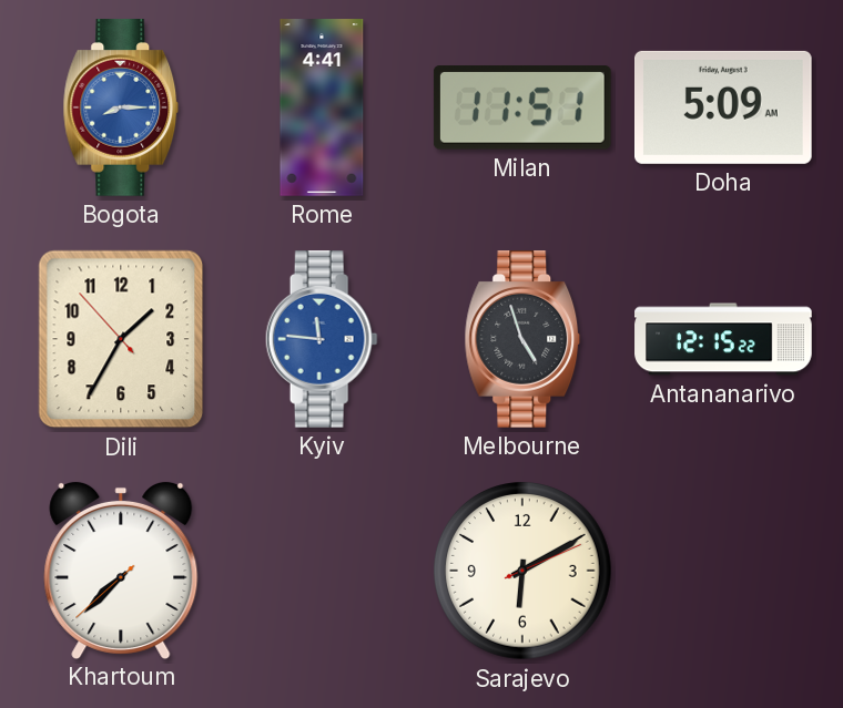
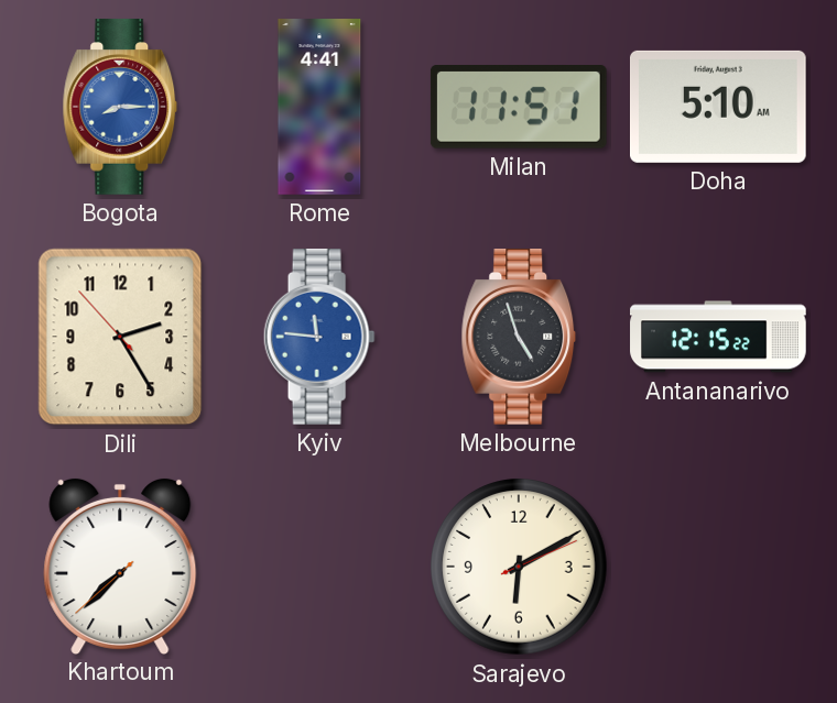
Doha: 5:09 -> 5:10 (719, 107)
Dili: 1:34 -> 2:24 (120, 337)
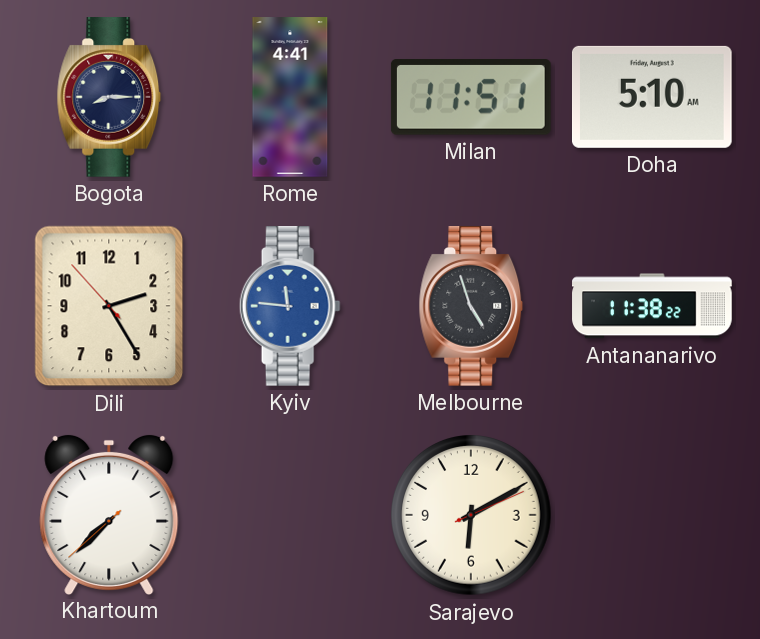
Bogota dial: blue -> navy (109, 98)
Antananarivo: 12:15 -> 11:38 (652, 306)
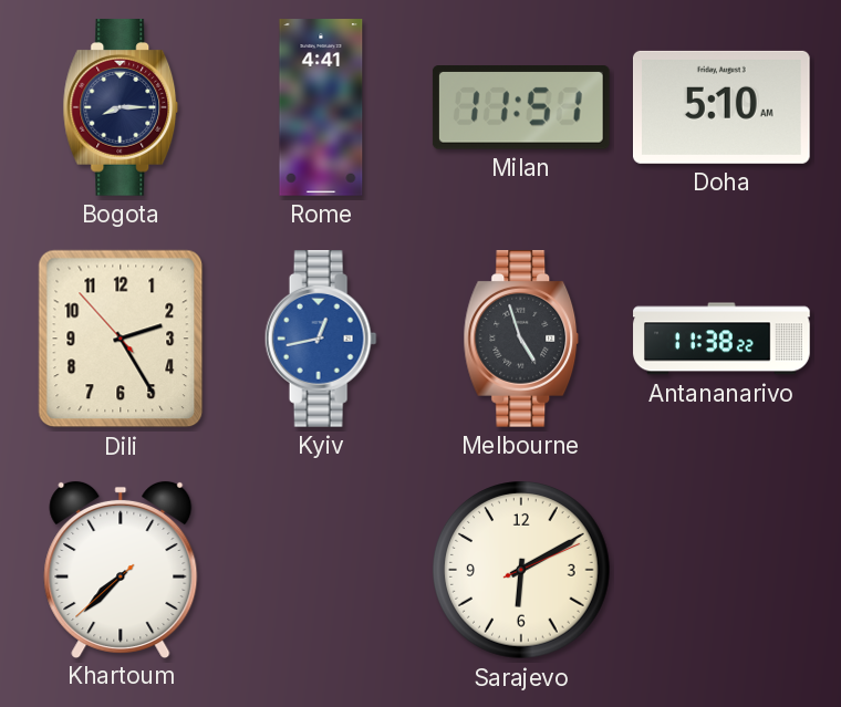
Kyiv: 11:46 -> 12:43 (321, 340)
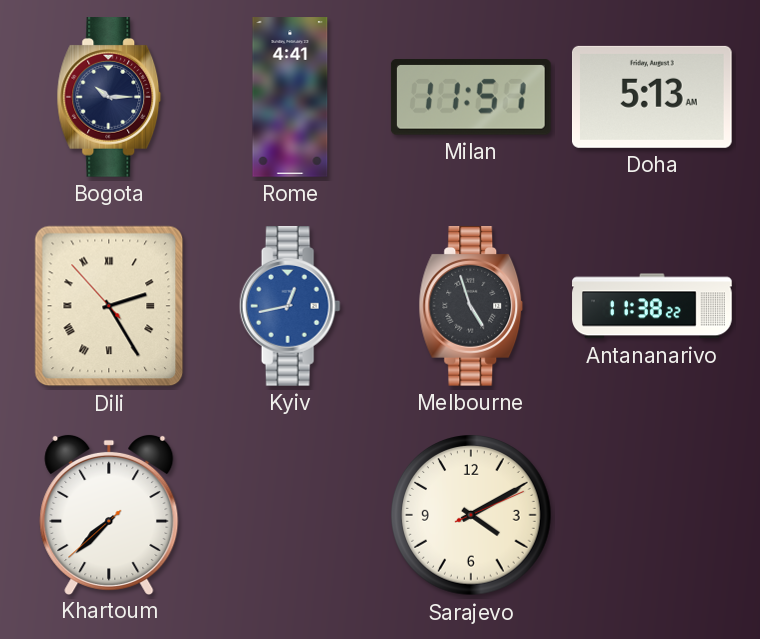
Bogota: 8:15 -> 10:15 (109, 98)
Doha: 5:10 -> 5:13 (653, 97)
Dili numerals: Arabic -> Roman (109, 306)
Sarajevo: 6:10 -> 4:10 (472, 516)
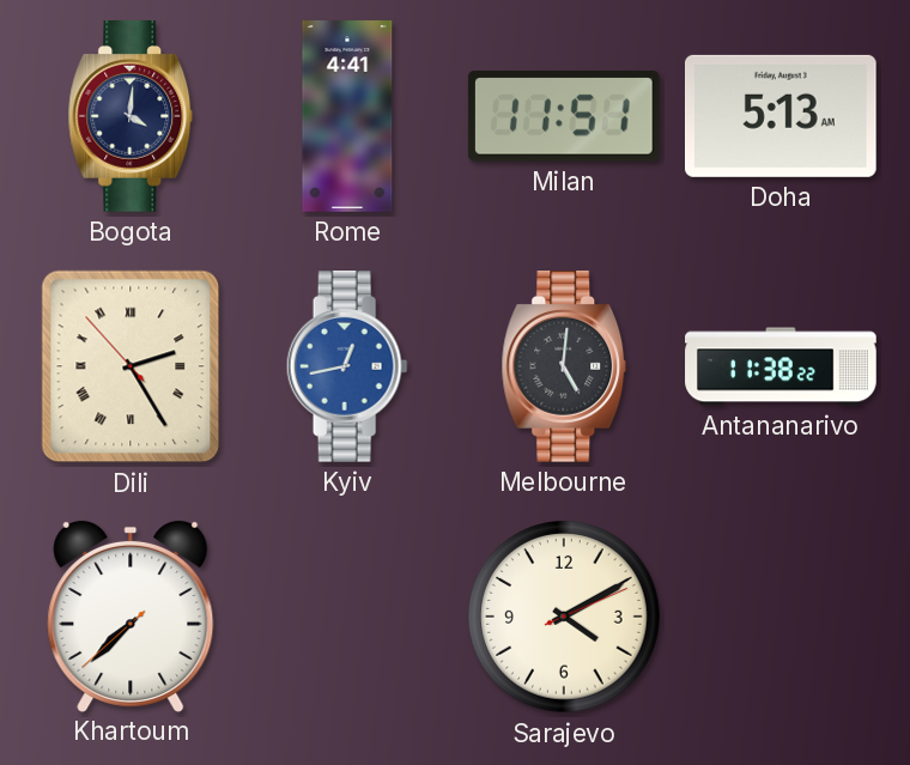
Bogota: 10:15 -> 4:01 (131, 117)
Melbourne: 4:57 -> 5:01 (564, 368)
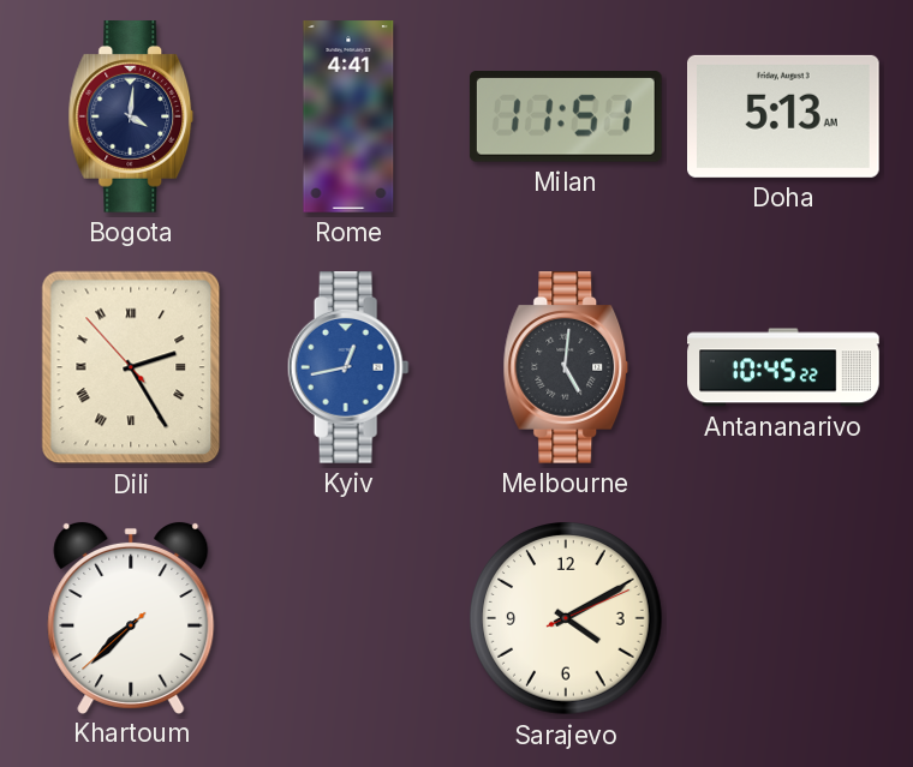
Antananarivo: 11:38 -> 10:45 (783, 367)
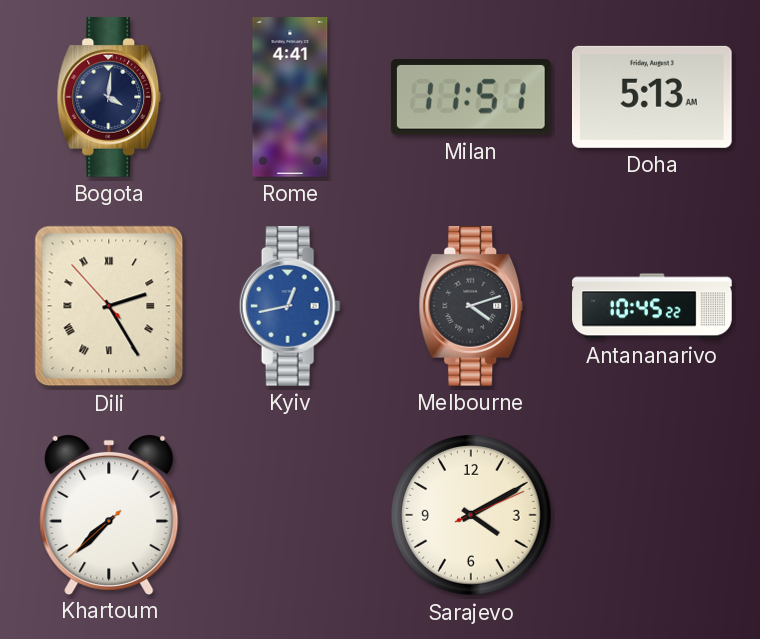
Melbourne: 5:01 -> 4:12 (471, 307)
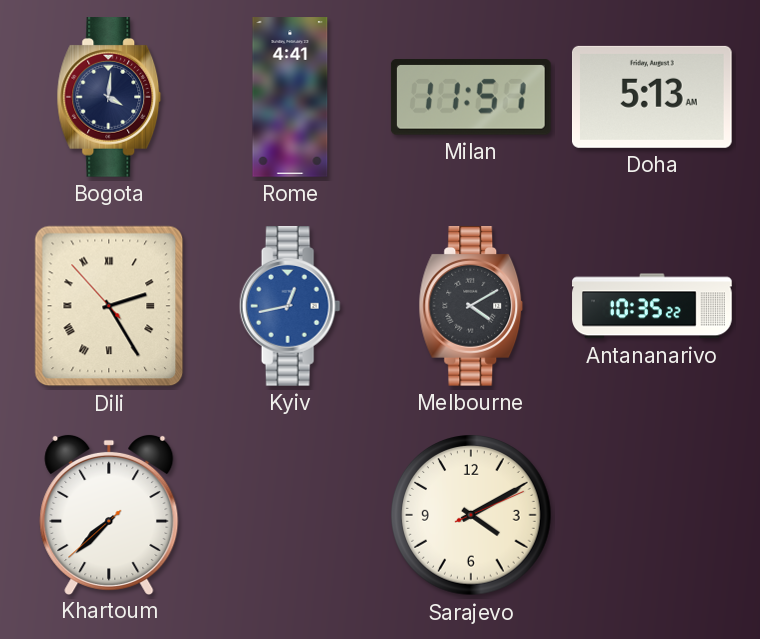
Melbourne: 4:12 -> 4:10 (471, 307)
Antananarivo: 10:45 -> 10:35 (652, 306)
